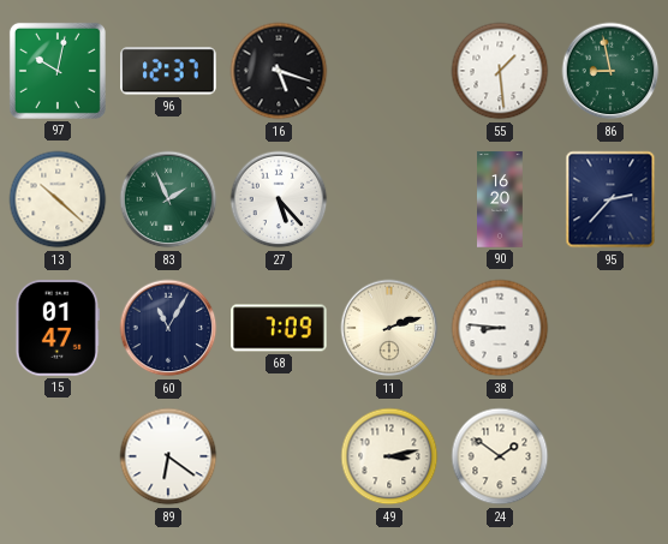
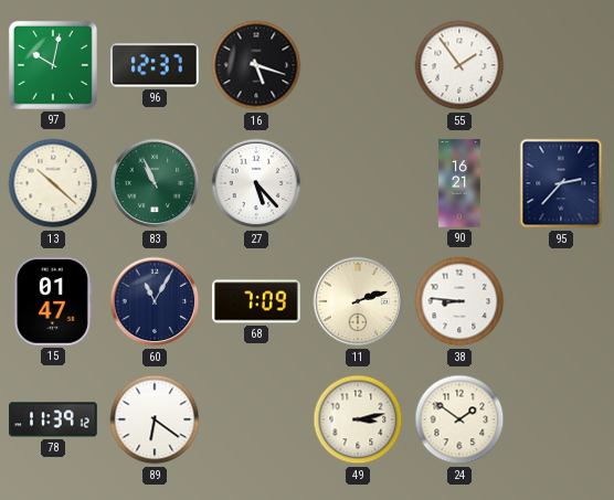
55: 1:29 -> 1:54 (459, 65)
86: 8:58 -> none (610, 71)
83: 1:56 -> 10:56 (155, 183)
90: 16:20 -> 16:21 (459, 183)
78: none -> 11:39 (53, 419)
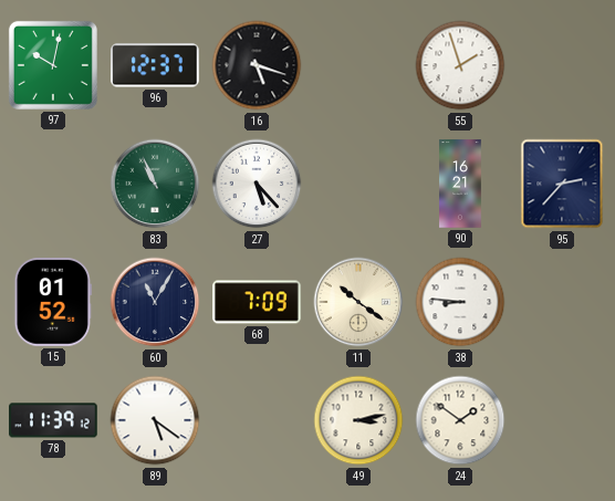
55: 1:54 -> 1:57 (460, 65)
13: 10:22 -> none (53, 183)
15: 01:47 -> 01:52 (53, 302)
11: 2:12 -> 10:21 (358, 302)
89: 6:21 -> 5:21 (155, 420)
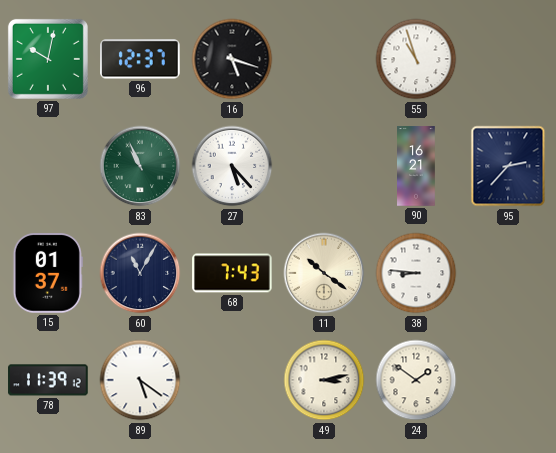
55: 1:57 -> 10:57 (416, 59)
15: 01:52 -> 01:37 (48, 273)
68: 7:09 -> 7:43 (232, 273)
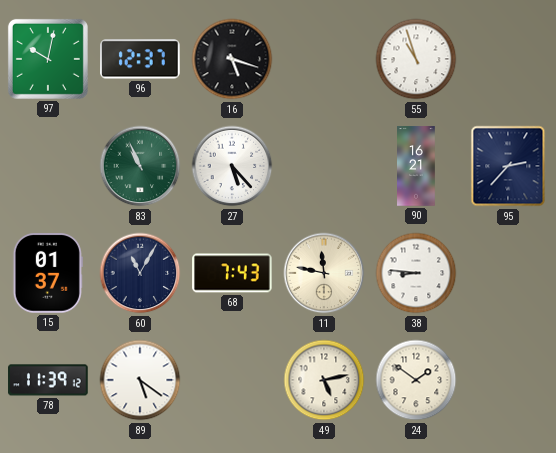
11: 10:21 -> 11:47 (324, 273)
49: 3:13 -> 5:13 (324, 380)
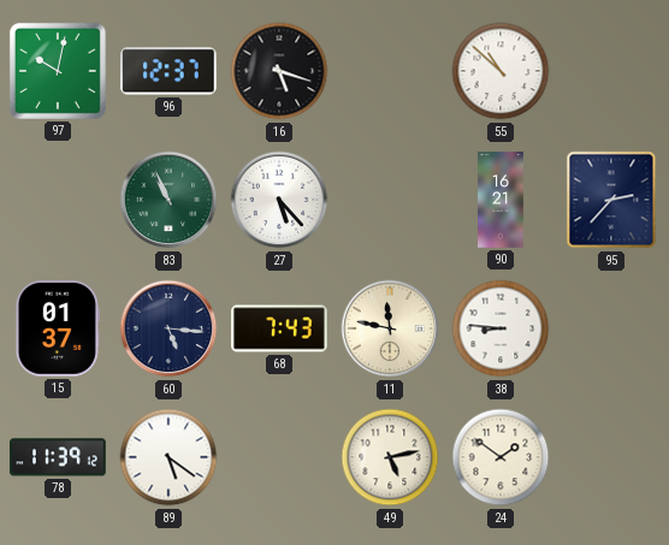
55: 10:57 -> 10:52 (501, 71)
60: 11:05 -> 5:16 (168, 328)
